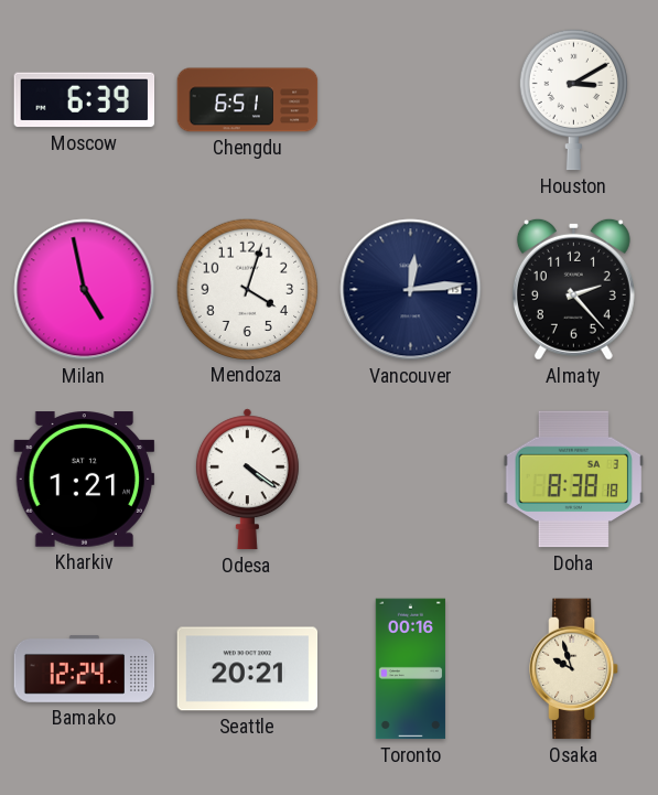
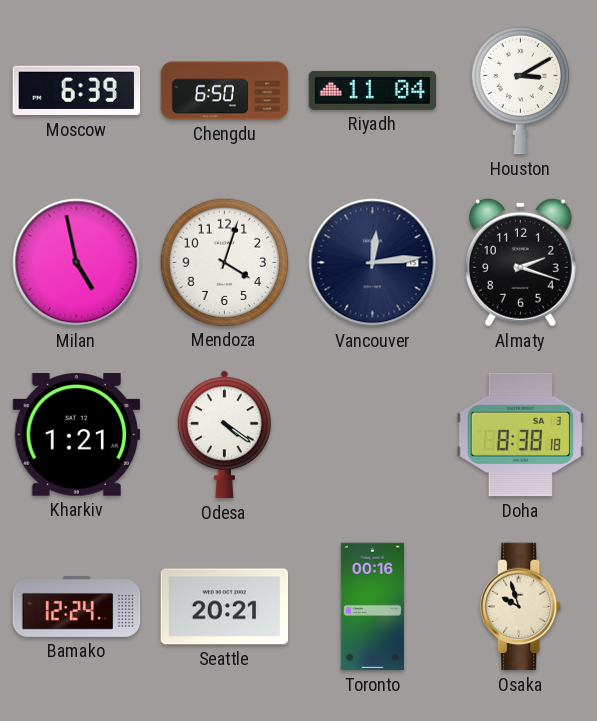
Chengdu: 6:51 -> 6:50 (225, 91)
Riyadh: none -> 11:04 (373, 90)
Almaty: 2:23 -> 2:18 (520, 262)
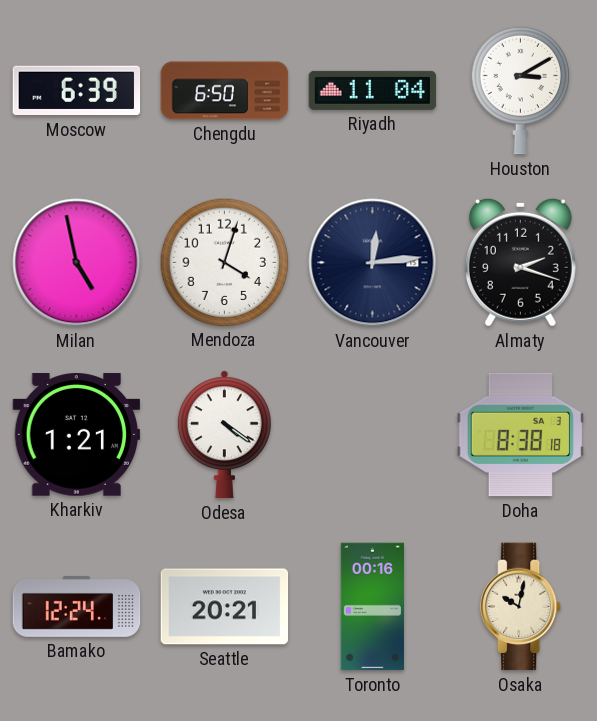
Osaka: 9:57 -> 10:02 (521, 607)
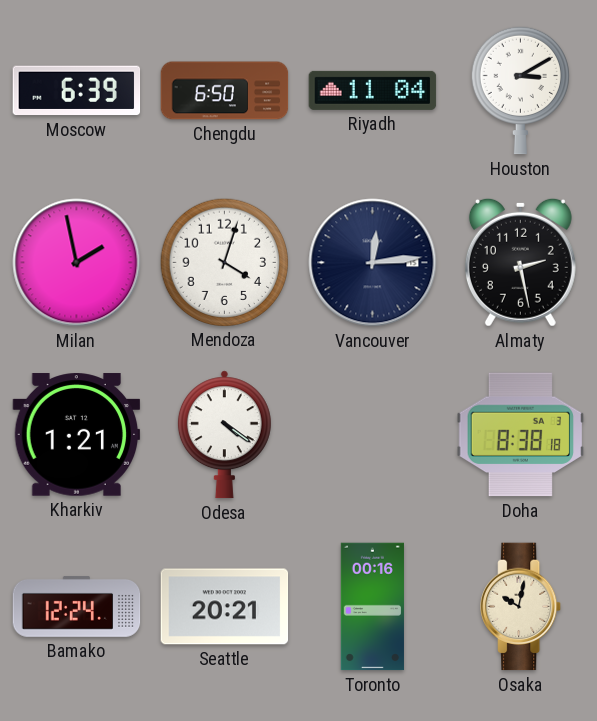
Milan: 4:58 -> 1:58 (77, 263)
Almaty: 2:18 -> 2:28 (520, 262)
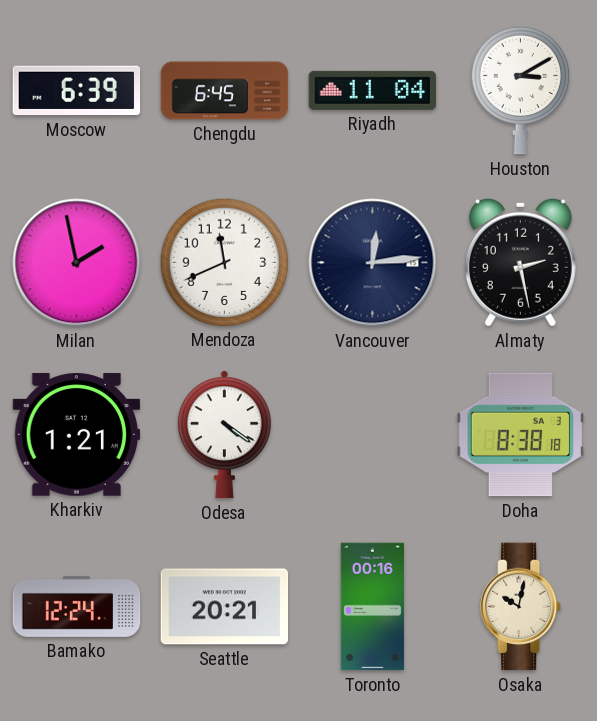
Chengdu: 6:50 -> 6:45 (225, 91)
Mendoza: 4:03 -> 11:41 (224, 262)
